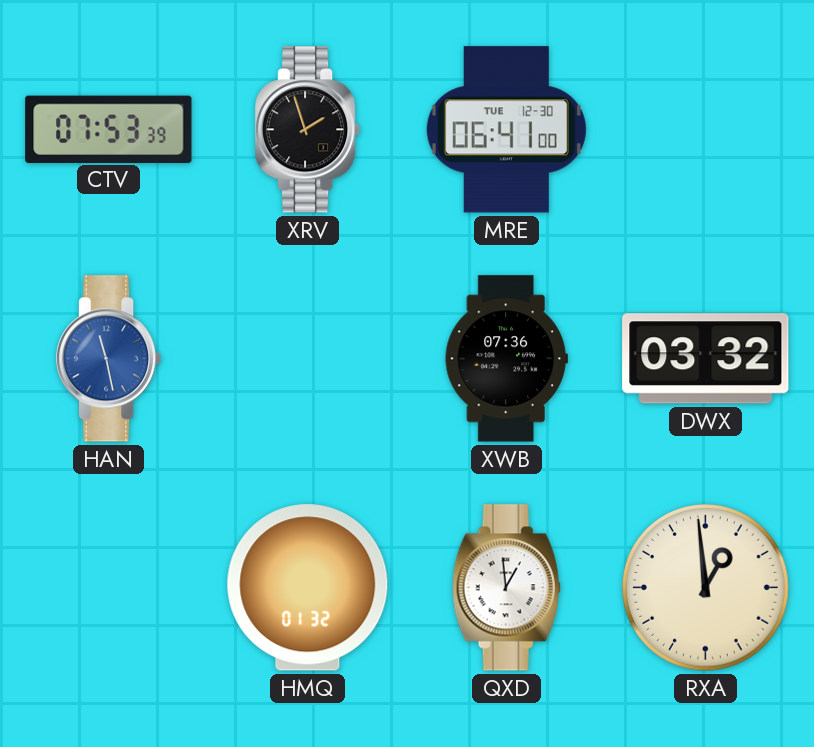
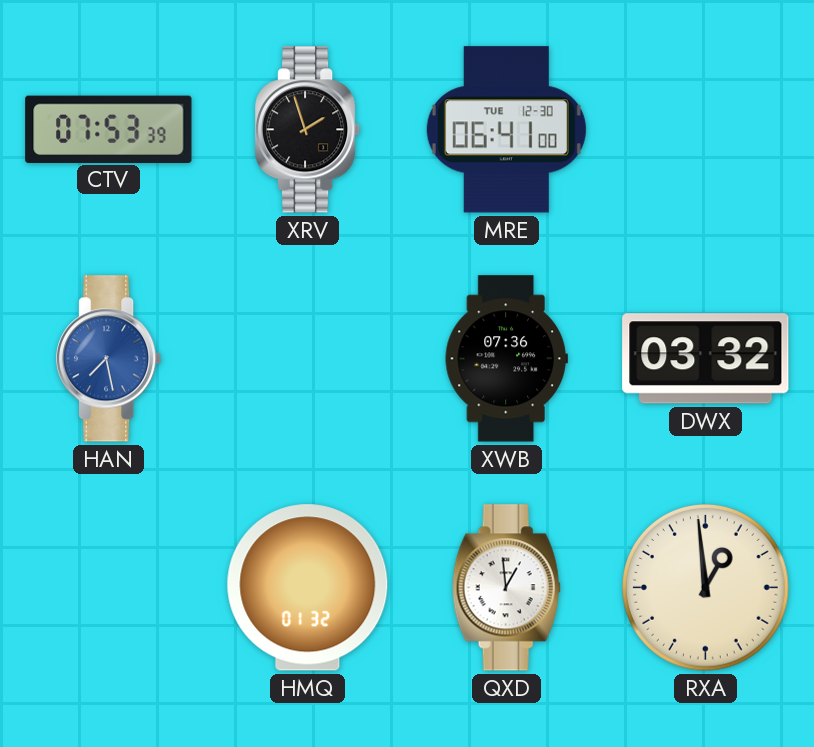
HAN: 11:28 -> 7:28 (109, 359)
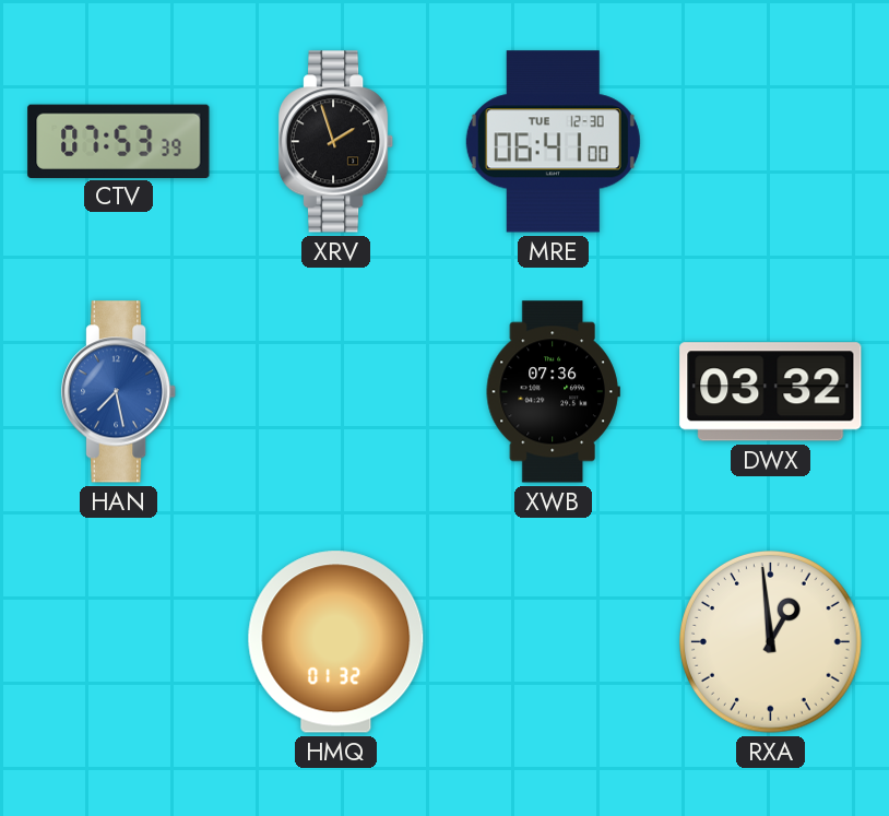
QXD: 12:59 -> none (506, 588)
